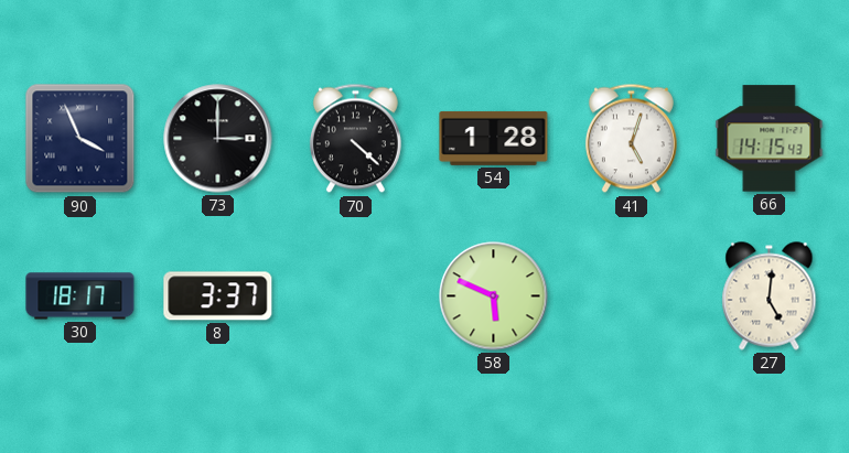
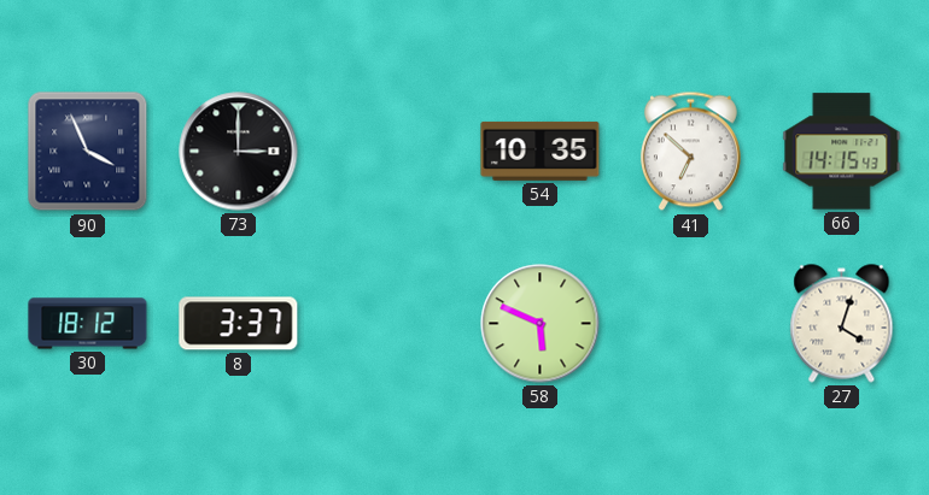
70: 4:22 -> none (355, 139)
54: 1:28 -> 10:35 (541, 151)
41: 5:03 -> 6:52 (690, 152)
30: 18:17 -> 18:12 (88, 324)
27: 5:01 -> 4:03 (842, 324)
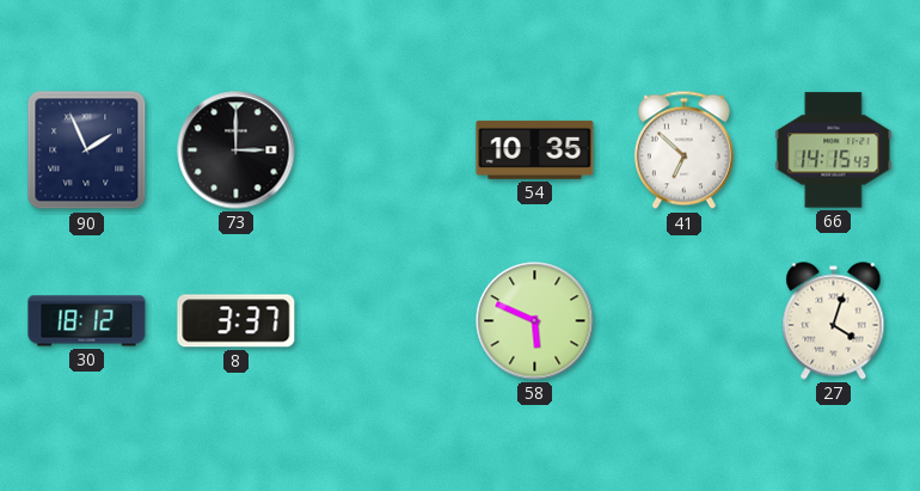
90: 3:56 -> 1:56 (87, 151)
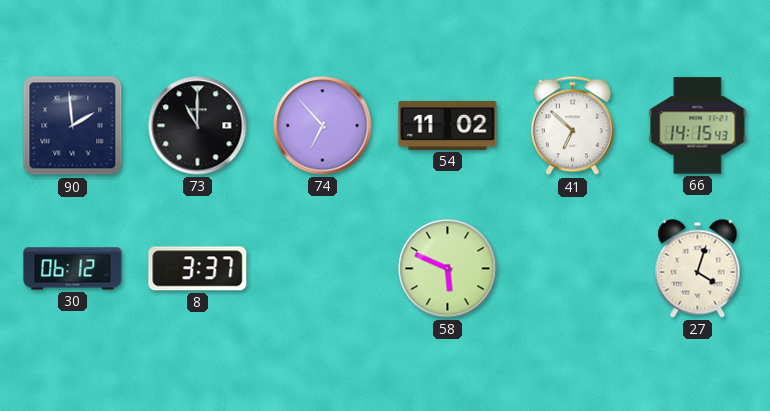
90: 1:56 -> 1:59 (73, 126)
73: 3:00 -> 11:00 (198, 126)
74: none -> 6:53 (323, 126)
54: 10:35 -> 11:02 (448, 125)
30: 18:12 -> 06:12 (73, 269)
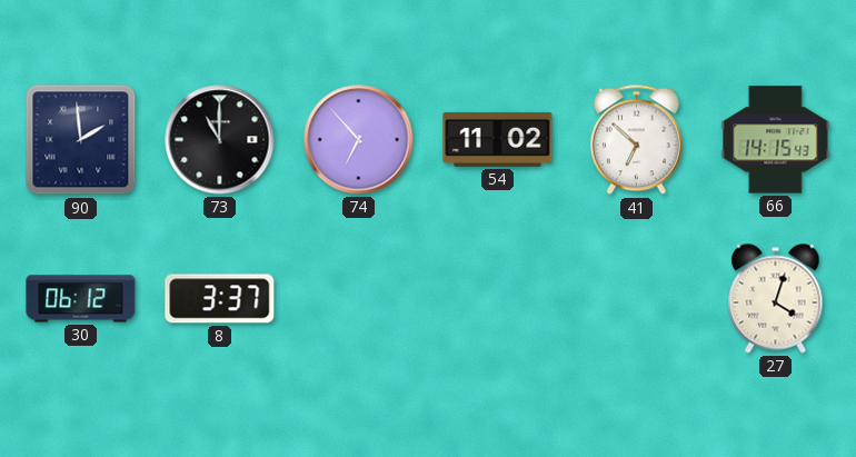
58: 5:49 -> none (448, 269)
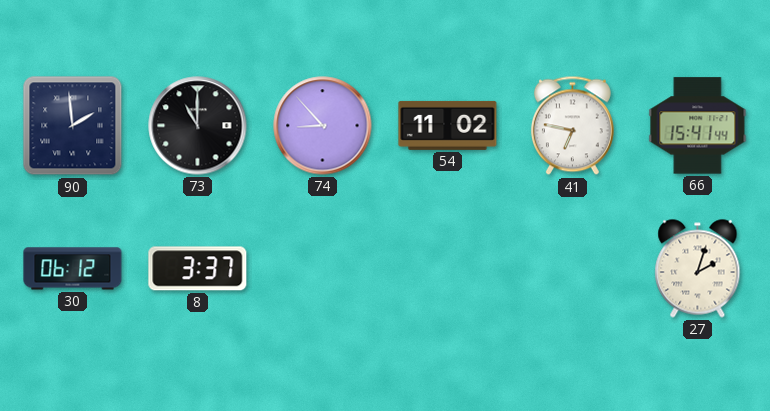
74: 6:53 -> 8:53 (323, 126)
41: 6:52 -> 6:47 (572, 126)
66: 14:15 -> 15:41 (698, 126)
27: 4:03 -> 2:03 (698, 269)
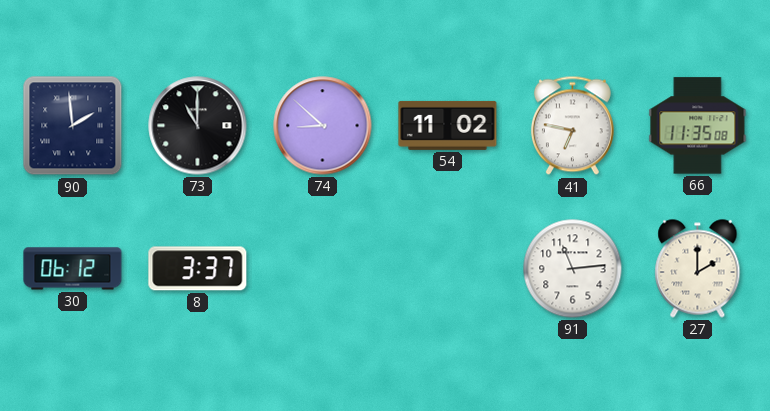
74: 8:53 -> 8:52 (323, 126)
66: 15:41 -> 11:35 (698, 126)
91: none -> 11:14 (573, 269)
27: 2:03 -> 2:00 (698, 269)
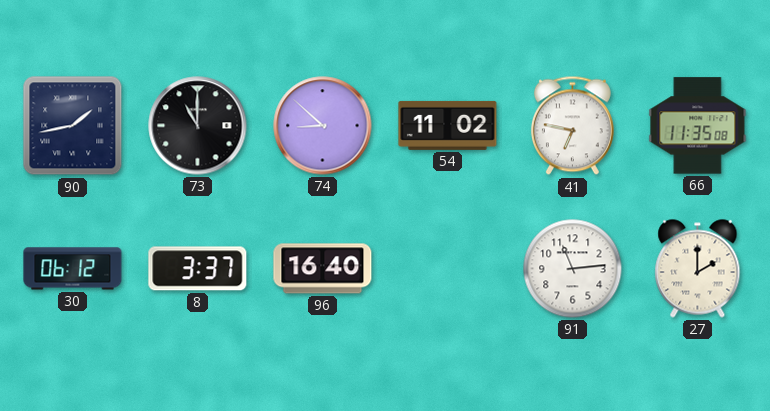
90: 1:59 -> 1:43 (73, 126)
96: none -> 16:40 (323, 269)
